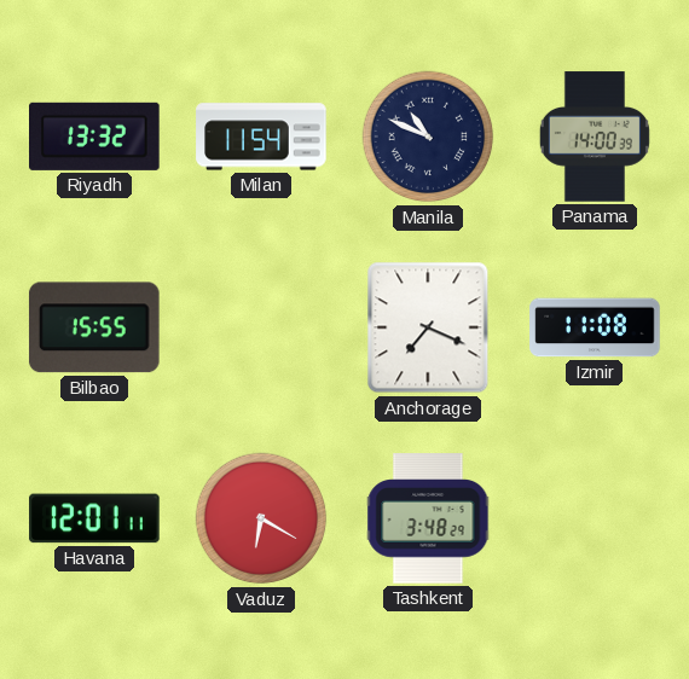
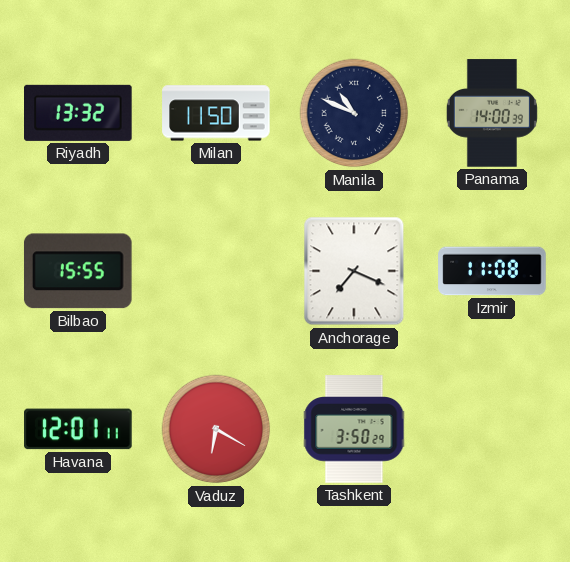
Milan: 11:54 -> 11:50 (216, 113)
Tashkent: 3:48 -> 3:50 (354, 429)
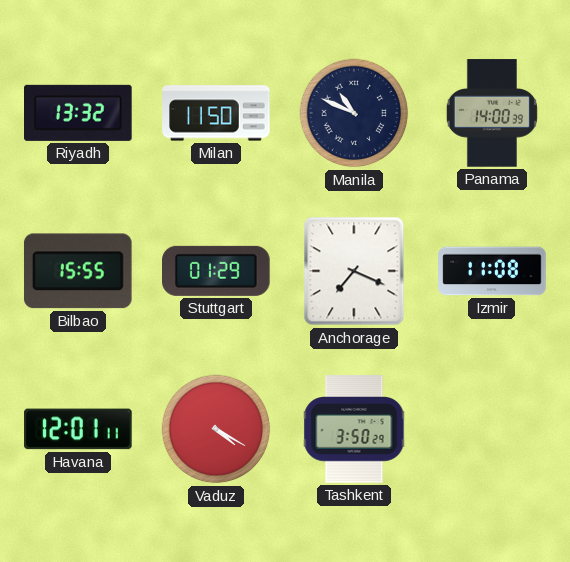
Stuttgart: none -> 01:29 (216, 271)
Vaduz: 6:20 -> 4:20 (216, 429)
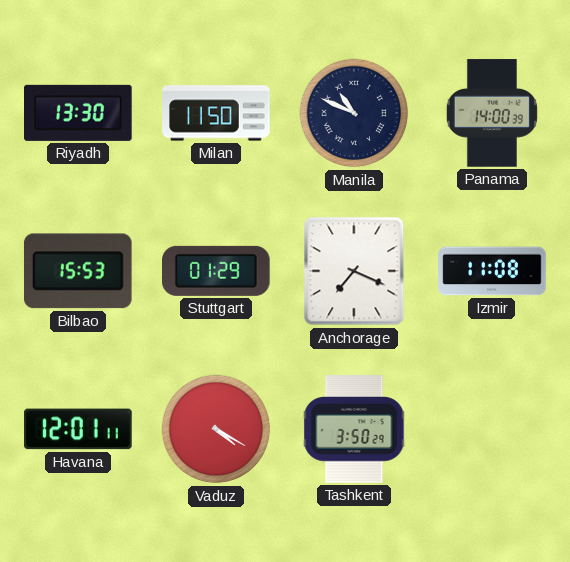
Riyadh: 13:32 -> 13:30 (78, 113)
Bilbao: 15:55 -> 15:53 (78, 271)
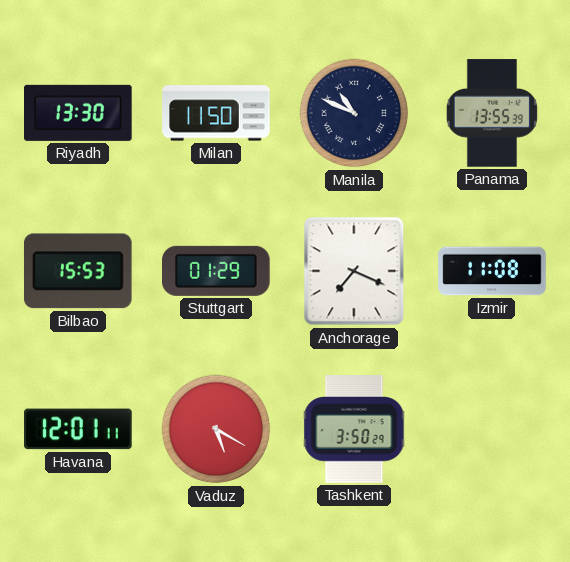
Panama: 14:00 -> 13:55 (492, 113)
Vaduz: 4:20 -> 5:20 (216, 429)
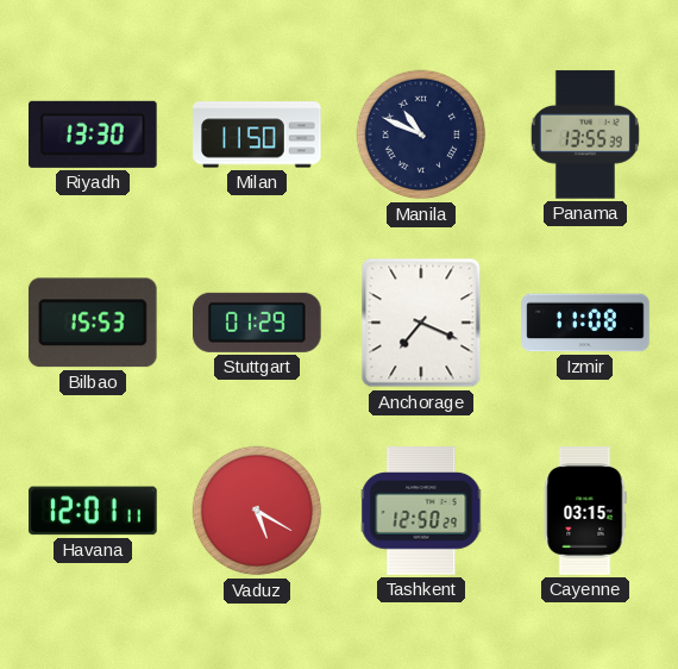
Tashkent: 3:50 -> 12:50 (421, 511)
Cayenne: none -> 03:15 (585, 511)
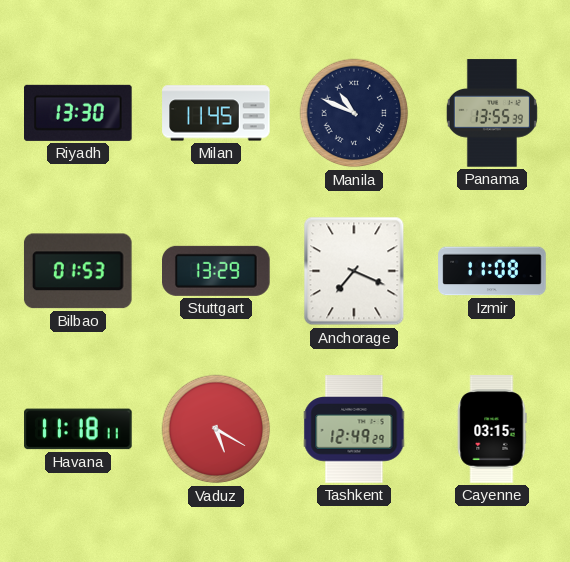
Milan: 11:50 -> 11:45 (216, 113)
Bilbao: 15:53 -> 01:53 (78, 271)
Stuttgart: 01:29 -> 13:29 (216, 271)
Havana: 12:01 -> 11:18 (78, 429)
Tashkent: 12:50 -> 12:49 (354, 429)
